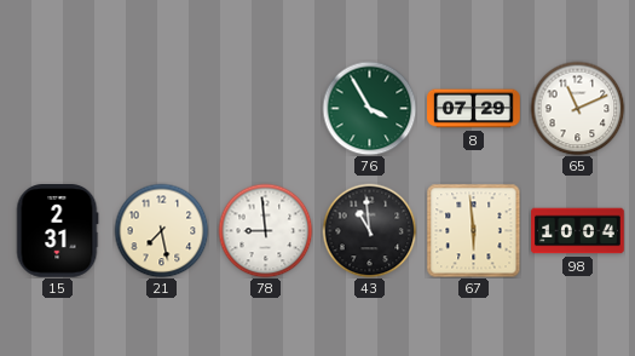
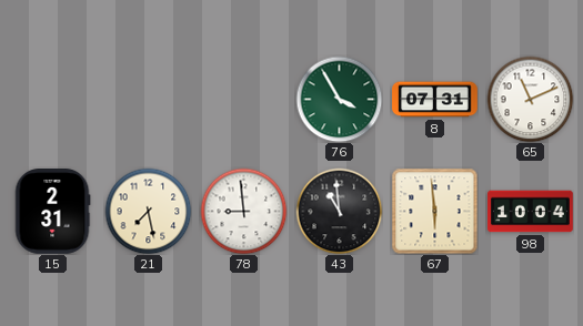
8: 07:29 -> 07:31 (435, 100)
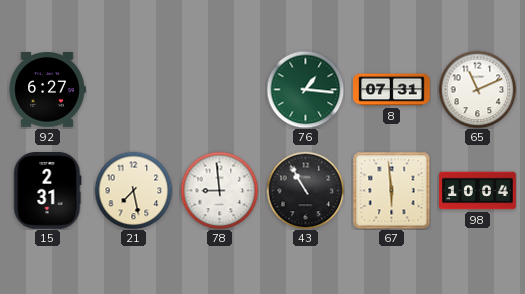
92: none -> 6:27 (47, 90)
76: 3:55 -> 1:16 (305, 89)
43: 10:59 -> 10:55 (305, 190)
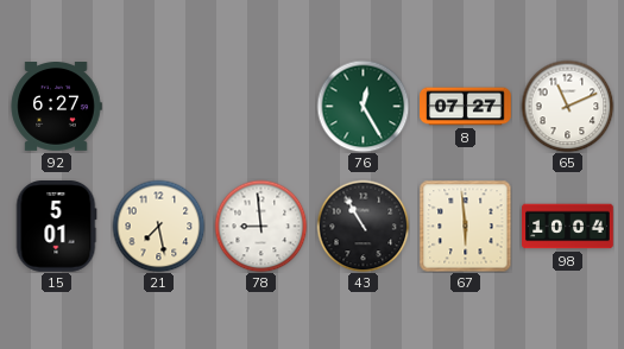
76: 1:16 -> 12:25 (363, 106)
8: 07:31 -> 07:27 (466, 107)
15: 2:31 -> 5:01 (56, 227)
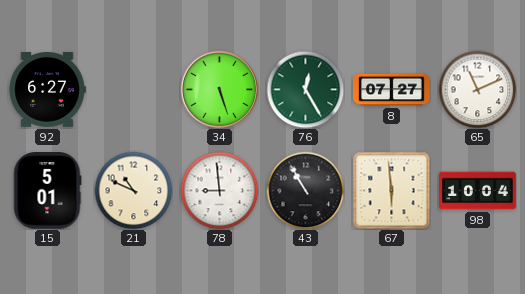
34: none -> 5:27 (219, 89)
21: 7:28 -> 10:49 (133, 190)
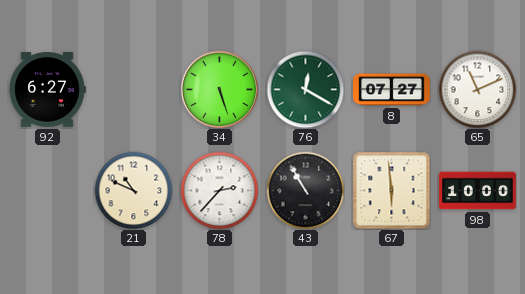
76: 12:25 -> 12:20 (305, 89)
15: 5:01 -> none (47, 191)
78: 8:59 -> 2:37 (219, 190)
98: 10:04 -> 10:00 (478, 191)
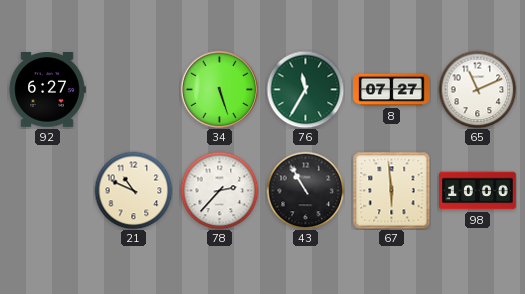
76: 12:20 -> 11:35 (305, 89)
